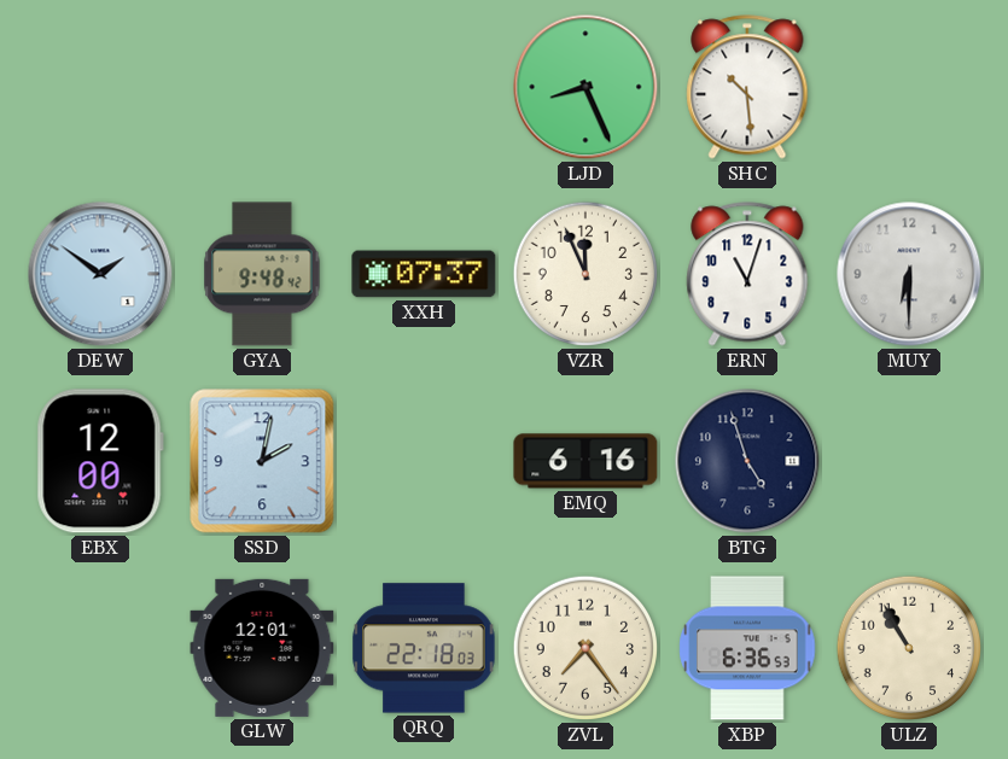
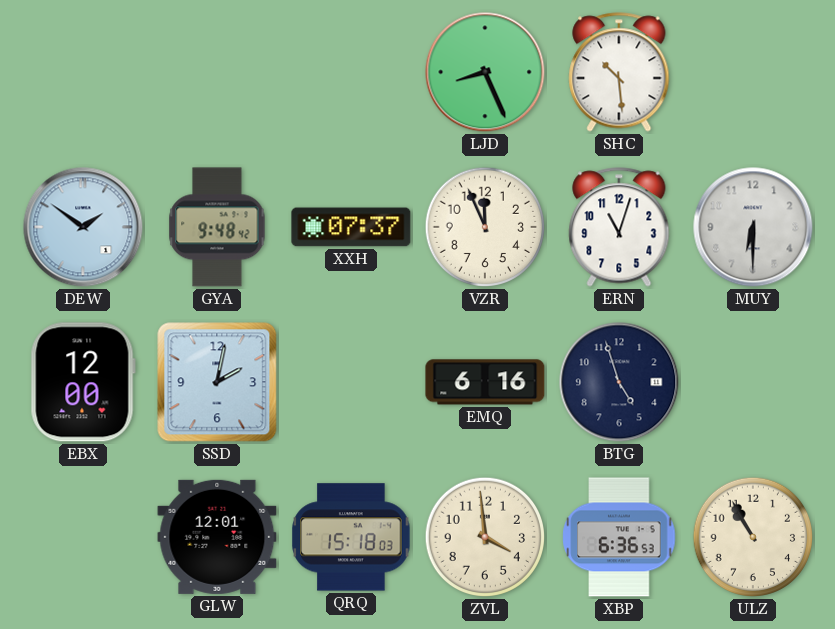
QRQ: 22:18 -> 15:18 (351, 537)
ZVL: 7:24 -> 3:59 (485, 537)
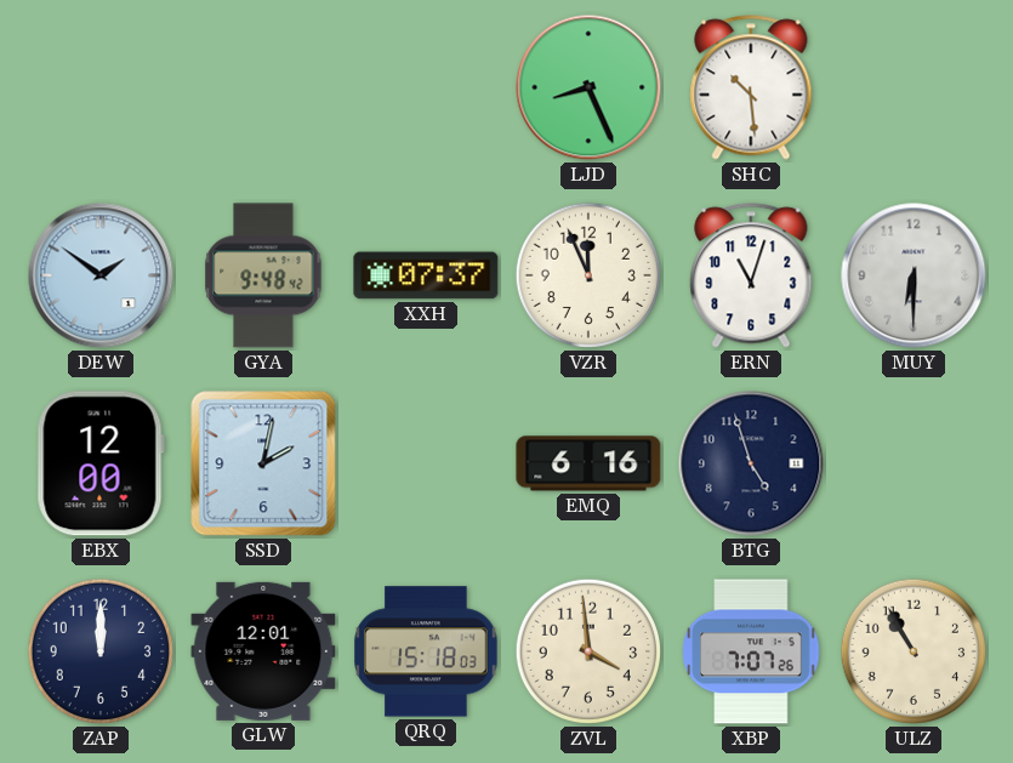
ZAP: none -> 12:00 (101, 651)
XBP: 6:36 -> 7:07 (751, 651)
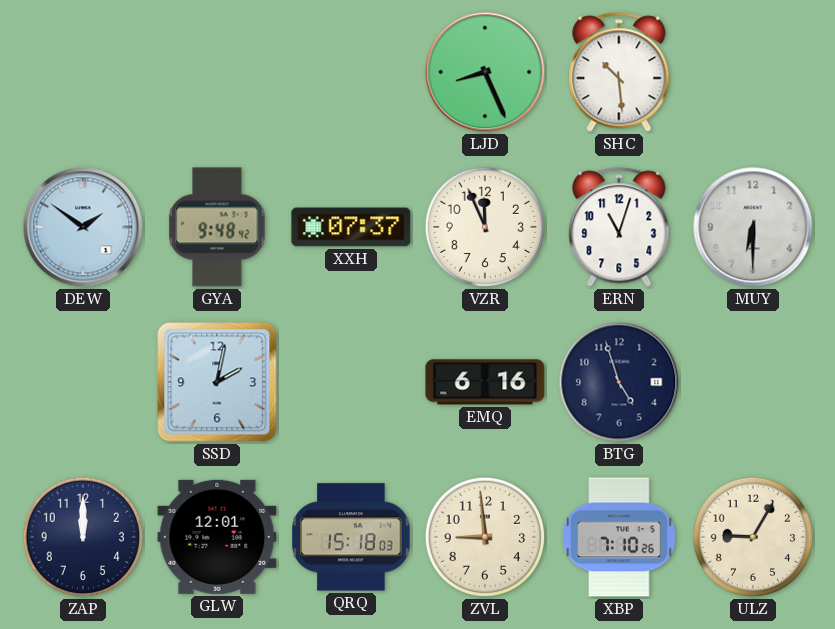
EBX: 12:00 -> none (101, 463)
ZVL: 3:59 -> 8:59 (485, 537)
XBP: 7:07 -> 7:10 (619, 537)
ULZ: 10:55 -> 9:05 (753, 537)
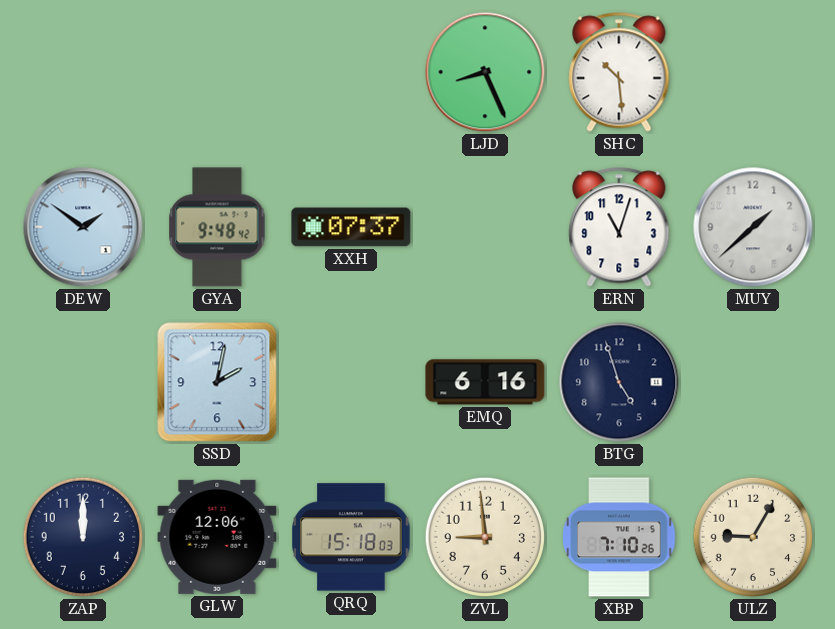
VZR: 11:56 -> none (485, 227)
MUY: 6:30 -> 1:38 (753, 227)
GLW: 12:01 -> 12:06 (217, 537)
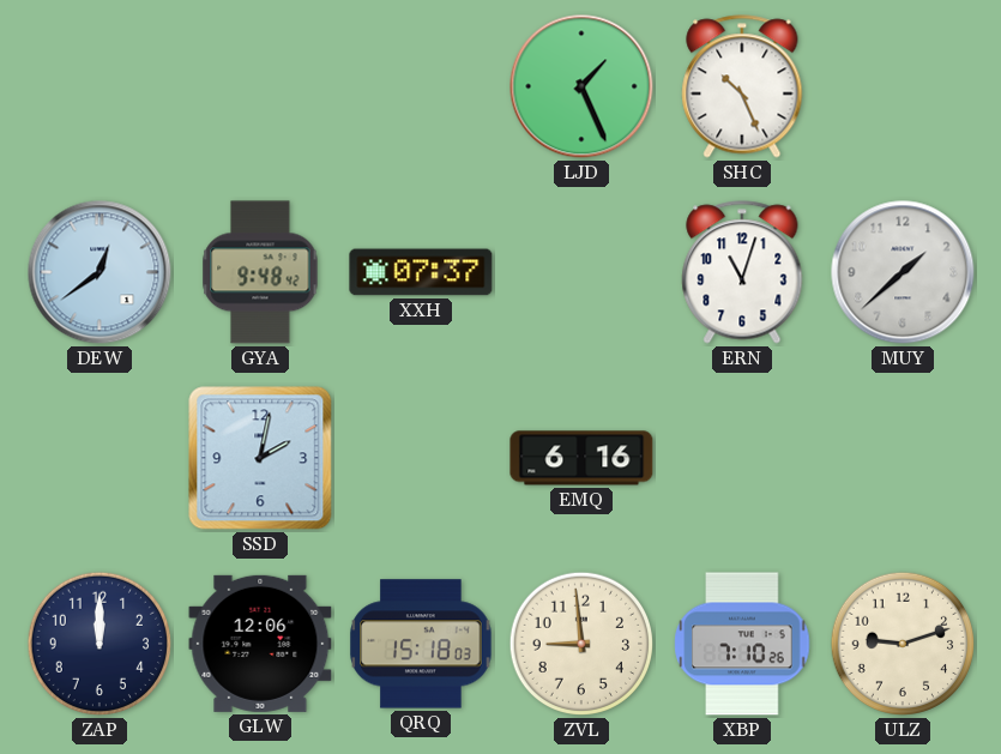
LJD: 8:26 -> 1:26 (581, 86)
SHC: 10:29 -> 10:26 (742, 86)
DEW: 1:51 -> 12:39 (100, 272)
BTG: 4:57 -> none (619, 382)
ULZ: 9:05 -> 9:12 (903, 644)
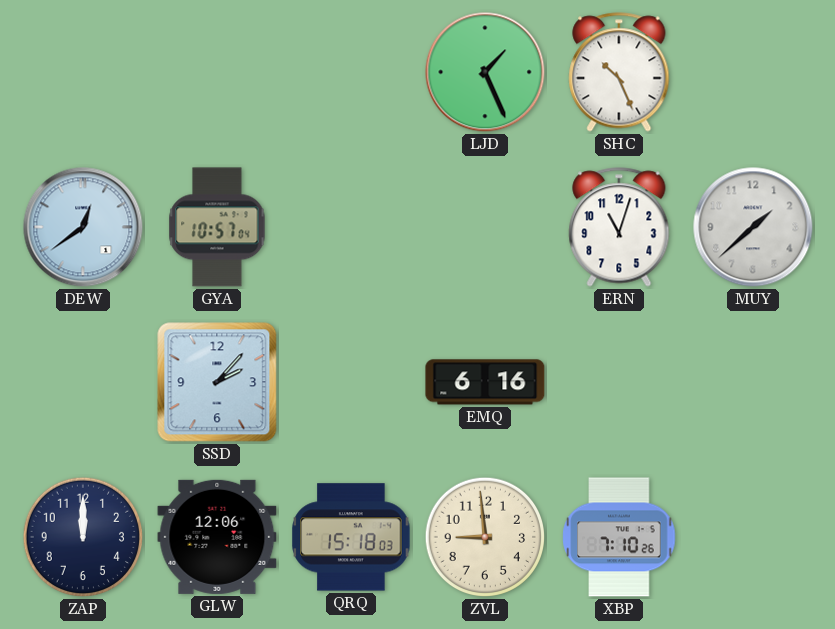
GYA: 9:48 -> 10:57 (217, 227)
XXH: 07:37 -> none (421, 272)
SSD: 2:02 -> 2:07 (217, 382)
ULZ: 9:12 -> none (903, 644)
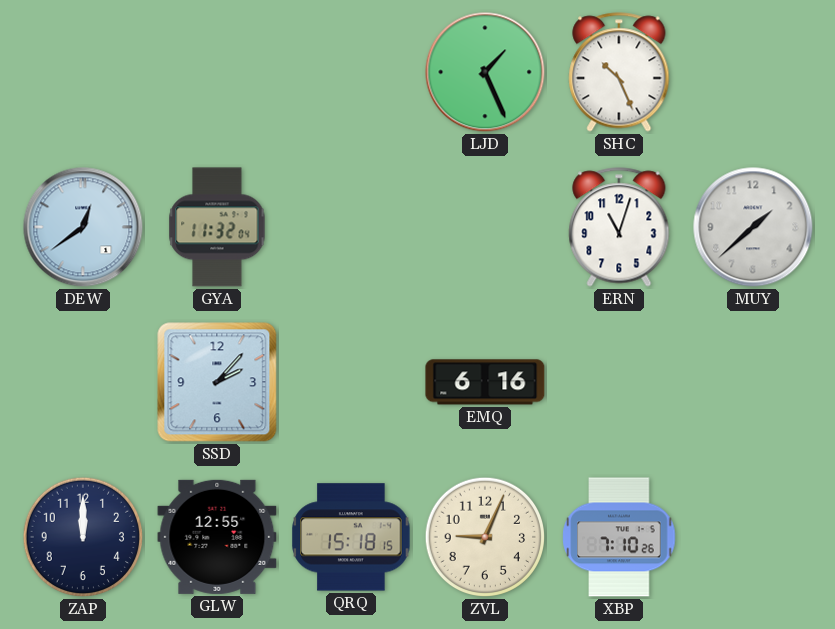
GYA: 10:57 -> 11:32 (217, 227)
GLW: 12:06 -> 12:55 (217, 537)
QRQ: 15:18:03 -> 15:18:15 (351, 537)
ZVL: 8:59 -> 9:04 (485, 537)
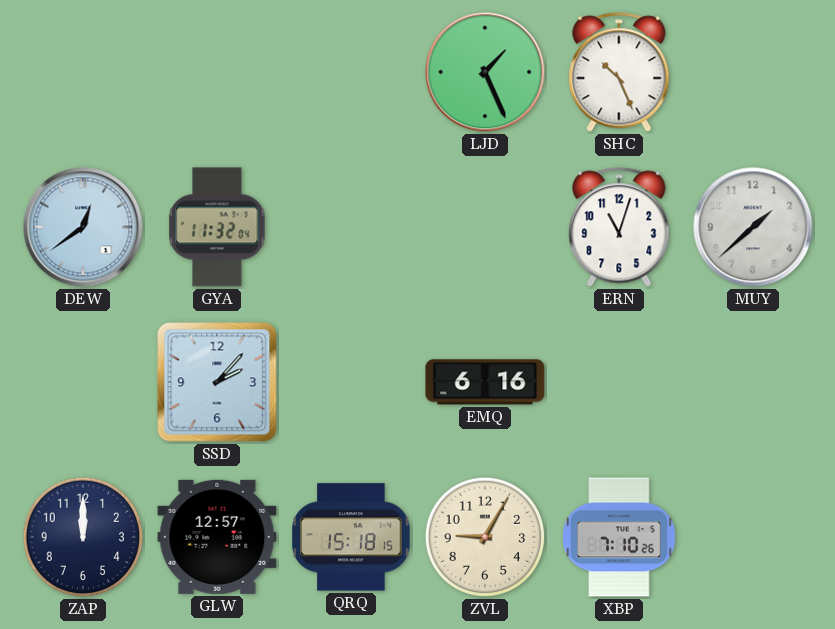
GLW: 12:55 -> 12:57 (217, 537)
ZVL: 9:04 -> 9:05 (485, 537)
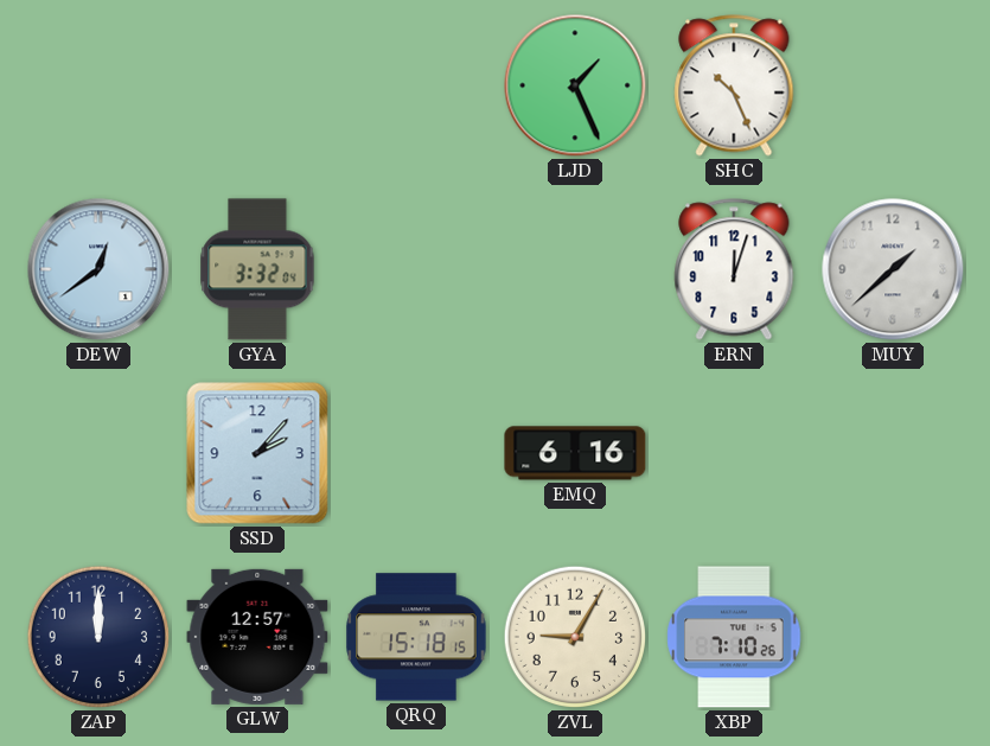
GYA: 11:32 -> 3:32 (257, 269)
ERN: 11:03 -> 12:03 (734, 269)
